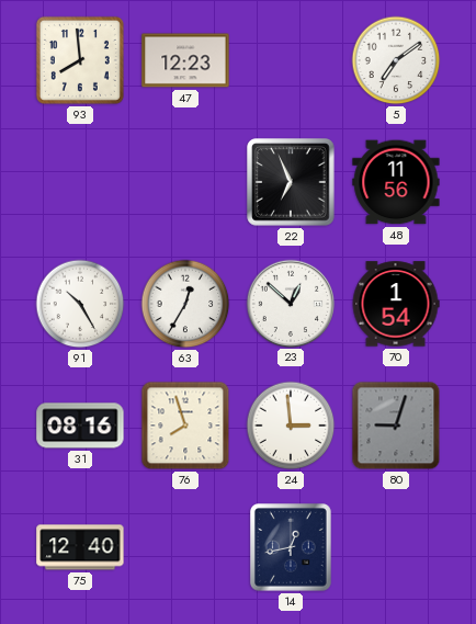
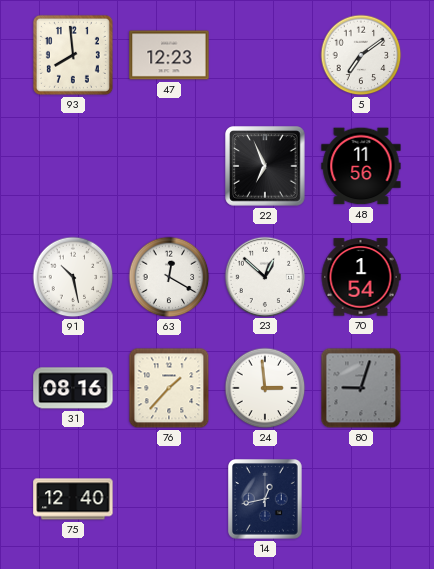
91: 10:25 -> 10:28 (73, 277)
63: 12:35 -> 12:20 (169, 277)
76: 7:57 -> 1:37 (169, 388)
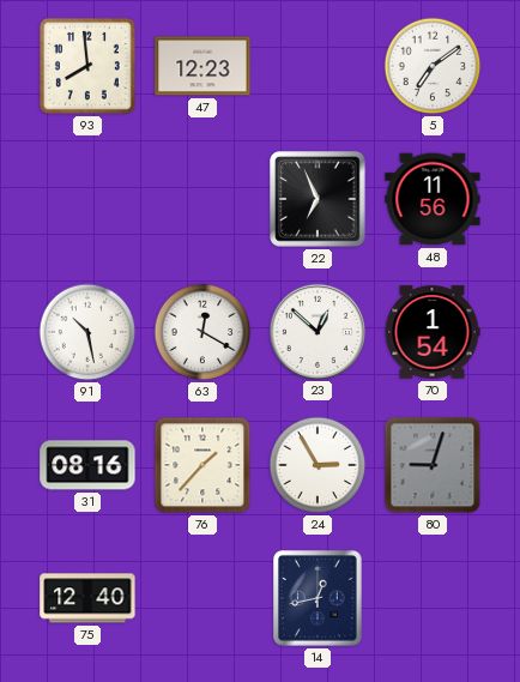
24: 2:59 -> 2:55 (318, 465)
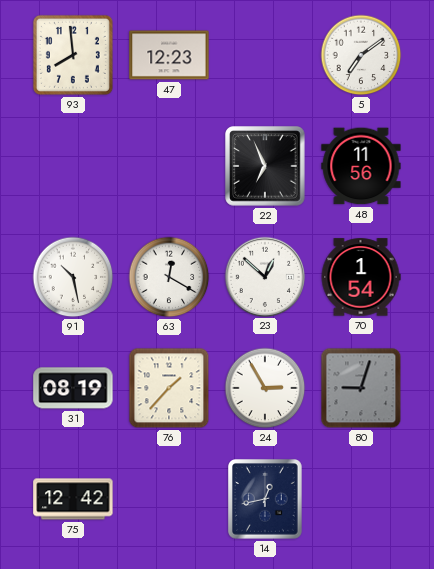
31: 08:16 -> 08:19 (73, 388)
75: 12:40 -> 12:42 (73, 499)
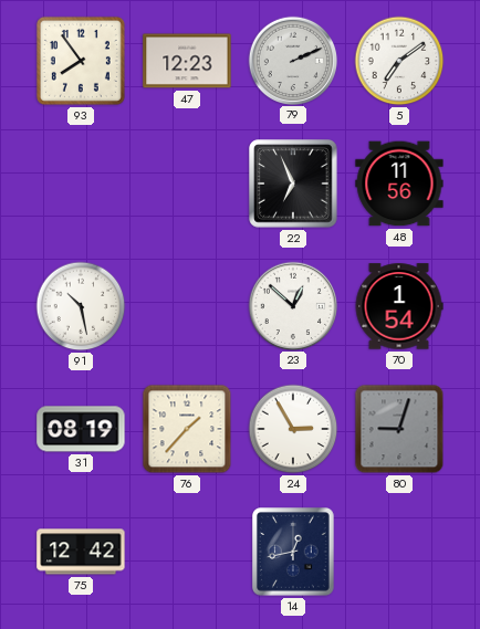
93: 7:59 -> 7:54 (81, 61)
79: none -> 2:11 (292, 60)
63: 12:20 -> none (169, 277)
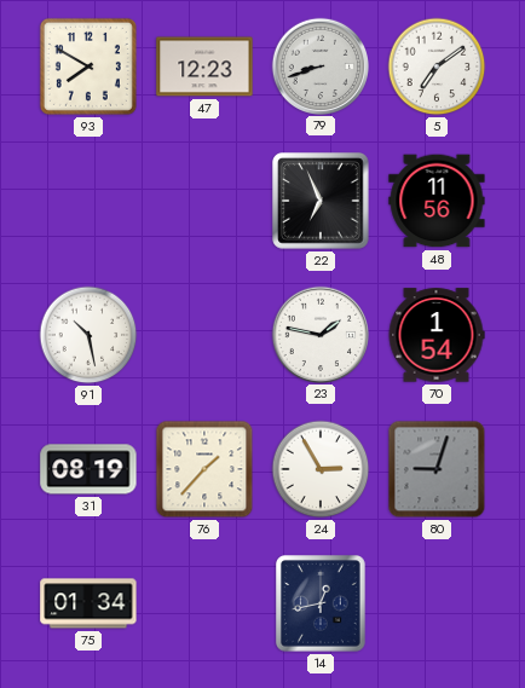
93: 7:54 -> 7:50 (88, 67)
79: 2:11 -> 8:42 (319, 65)
23: 12:52 -> 1:47 (319, 334)
75: 12:42 -> 01:34 (88, 603)
